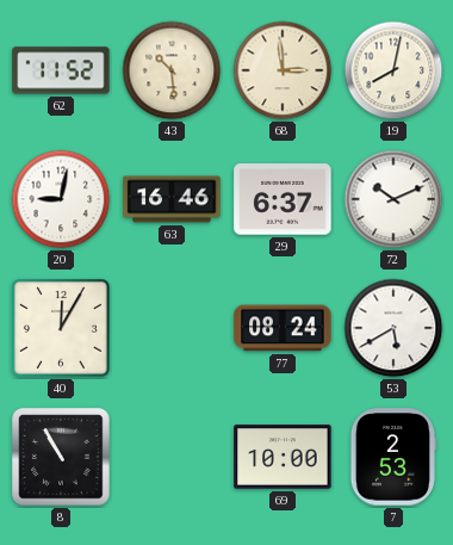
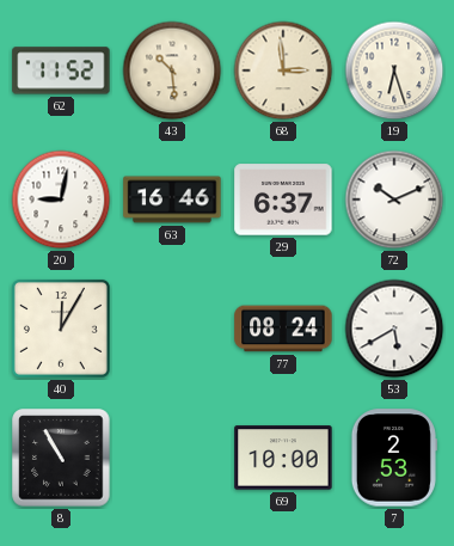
19: 8:02 -> 6:27 (394, 70)
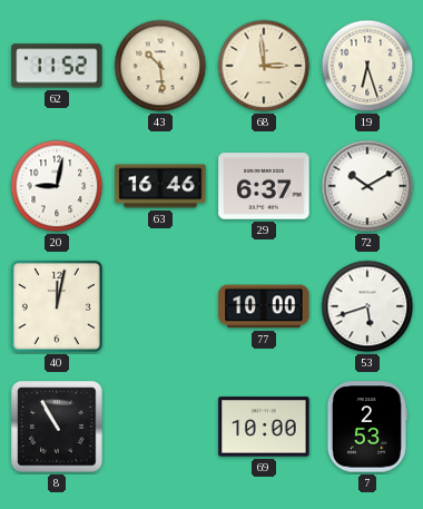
72: 10:11 -> 10:10 (367, 186)
40: 12:05 -> 12:02 (57, 306)
77: 08:24 -> 10:00 (264, 306)
53: 5:40 -> 5:42 (367, 306)
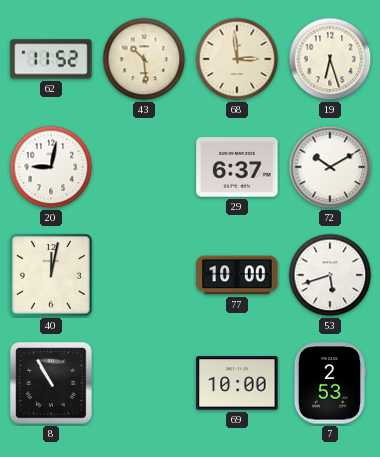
63: 16:46 -> none (160, 186)
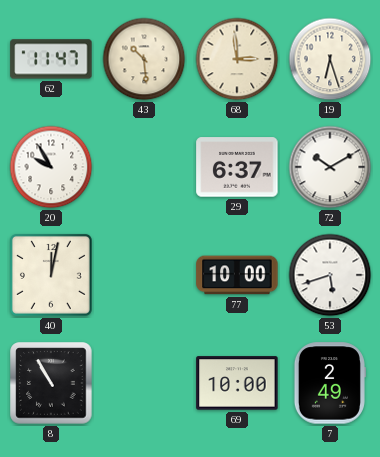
62: 11:52 -> 11:47 (51, 59)
20: 9:02 -> 9:55 (51, 167)
7: 2:53 -> 2:49 (329, 383)
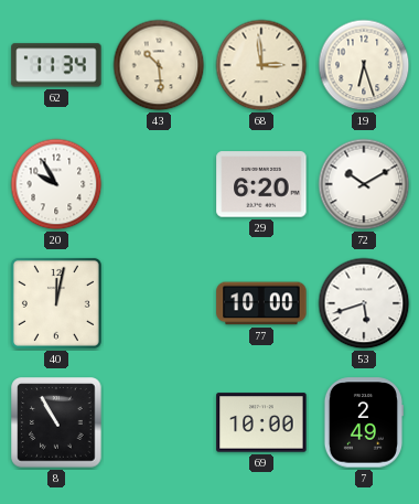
62: 11:47 -> 11:34 (56, 65)
29: 6:37 -> 6:20 (261, 184)
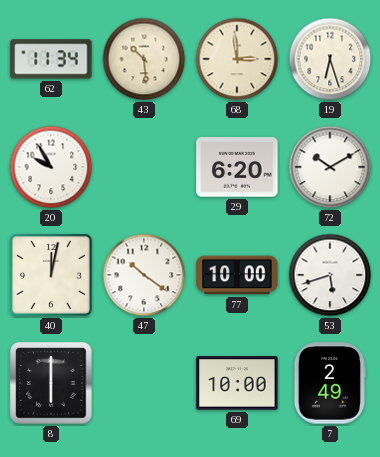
47: none -> 10:21 (144, 275)
8: 10:55 -> 6:00 (51, 383)
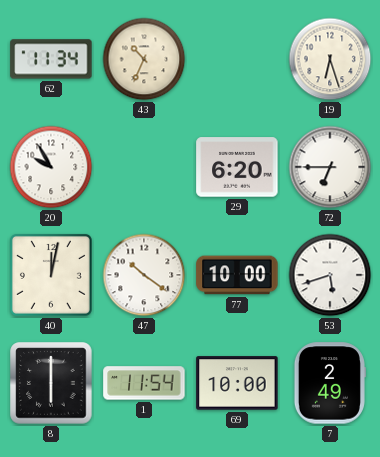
43: 10:29 -> 10:34 (144, 59)
68: 2:59 -> none (237, 59)
72: 10:10 -> 6:45 (330, 167)
1: none -> 11:54 (144, 383)
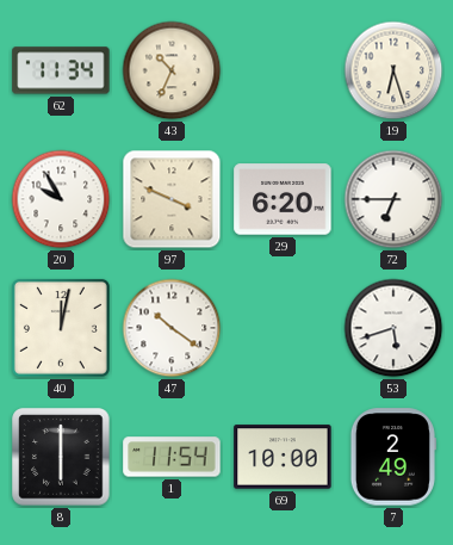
97: none -> 3:49 (172, 199)
77: 10:00 -> none (237, 275)
